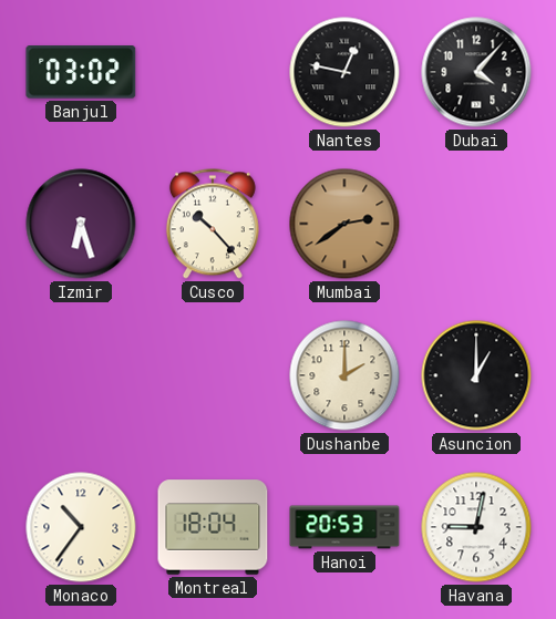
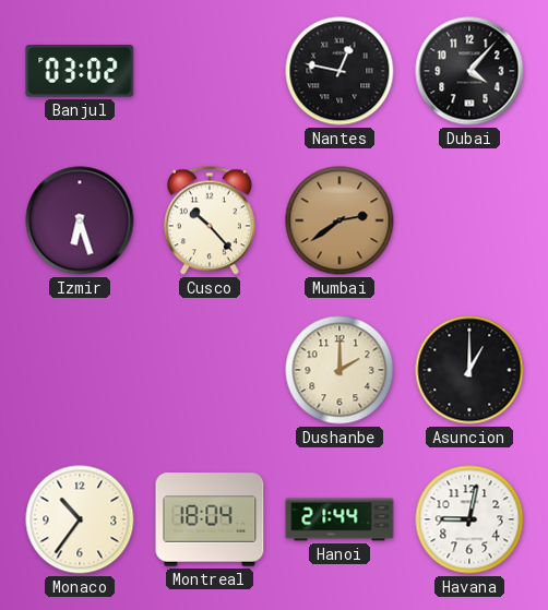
Hanoi: 20:53 -> 21:44 (339, 519)
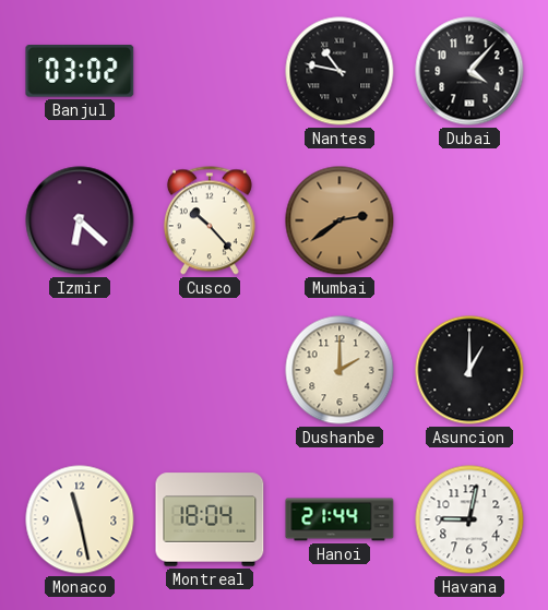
Nantes: 12:47 -> 10:47 (339, 71)
Izmir: 6:27 -> 6:22 (80, 220)
Monaco: 10:36 -> 11:28 (80, 519)
